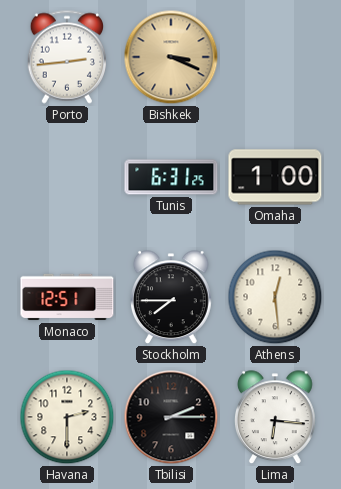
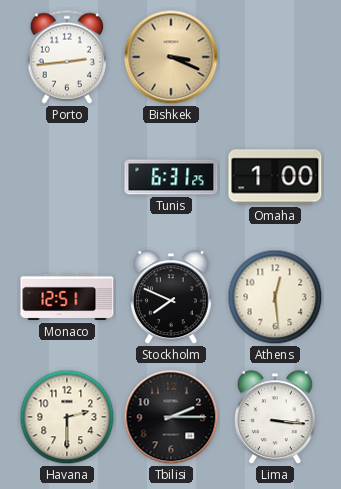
Stockholm: 7:45 -> 7:49 (172, 298)
Lima: 6:16 -> 3:16 (276, 418)
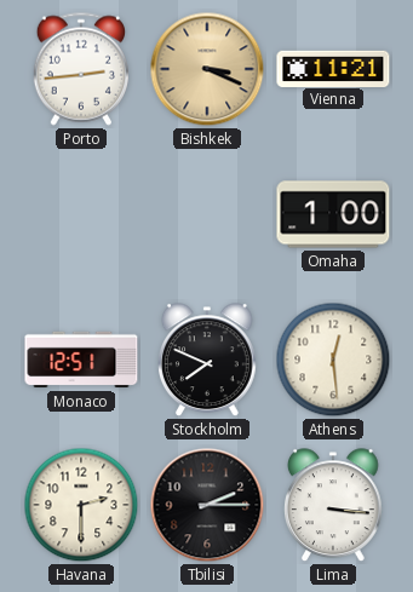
Vienna: none -> 11:21 (333, 68)
Tunis: 6:31 -> none (171, 177)
